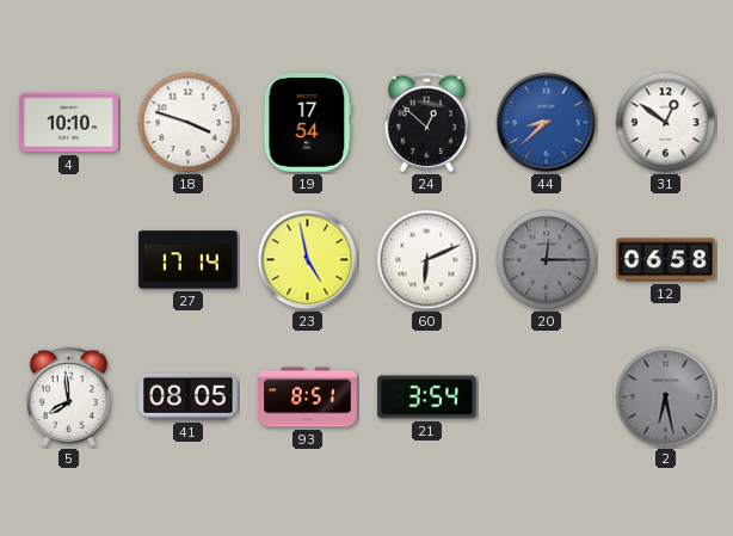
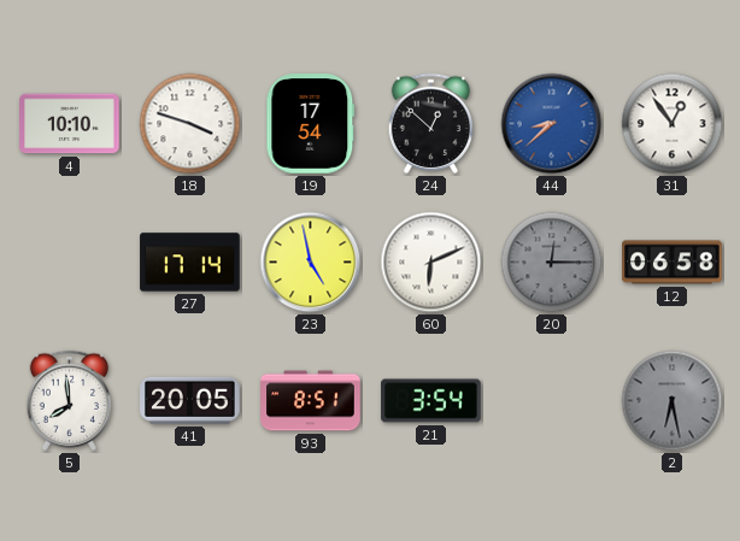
31: 12:51 -> 12:54 (673, 124)
41: 08:05 -> 20:05 (190, 400)
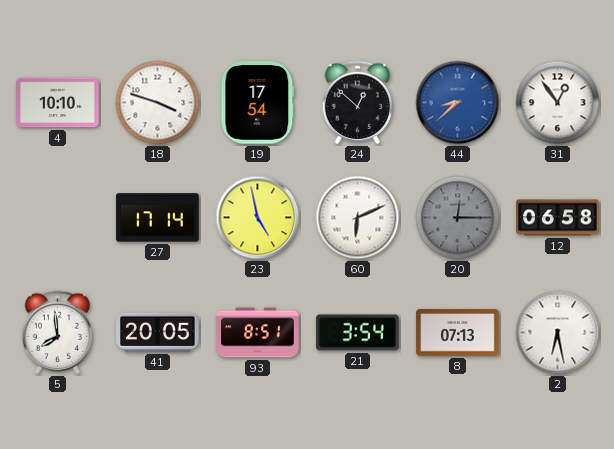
8: none -> 07:13 (458, 333)
2 dial: grey -> white (558, 333)
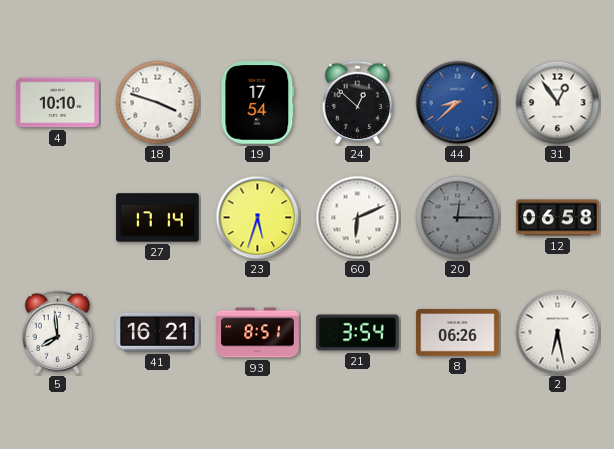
23: 4:58 -> 5:33 (258, 218)
41: 20:05 -> 16:21 (158, 332)
8: 07:13 -> 06:26 (458, 333)
